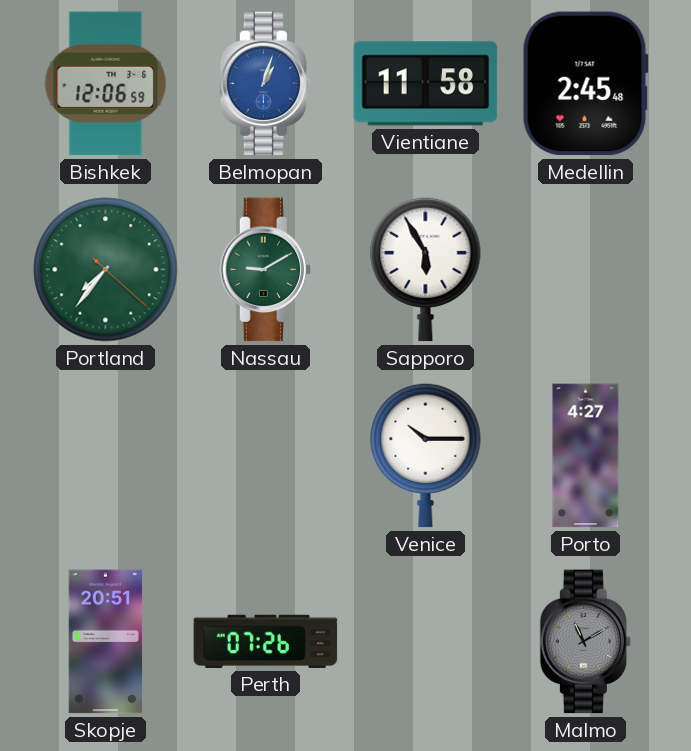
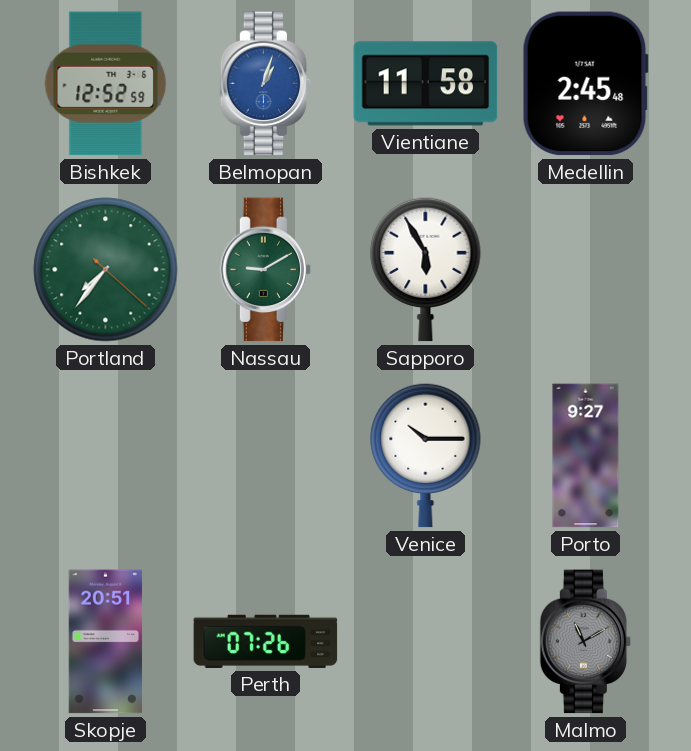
Bishkek: 12:06 -> 12:52 (106, 84)
Porto: 4:27 -> 9:27 (586, 456)
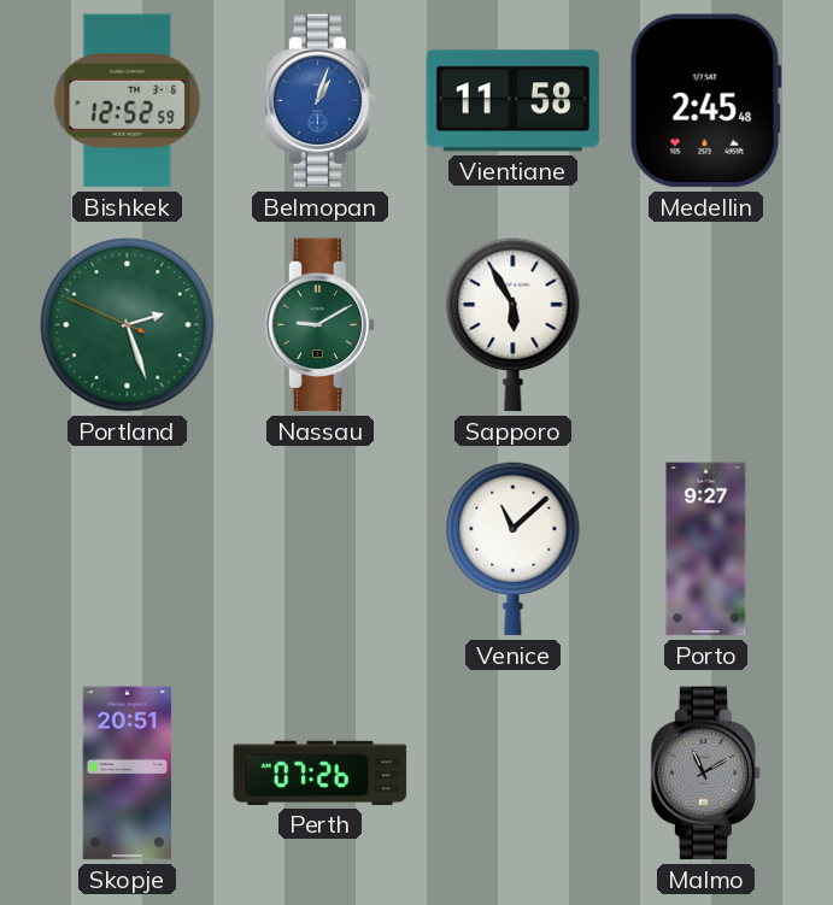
Portland: 7:36 -> 2:26 (128, 325)
Venice: 10:15 -> 11:08 (514, 548)
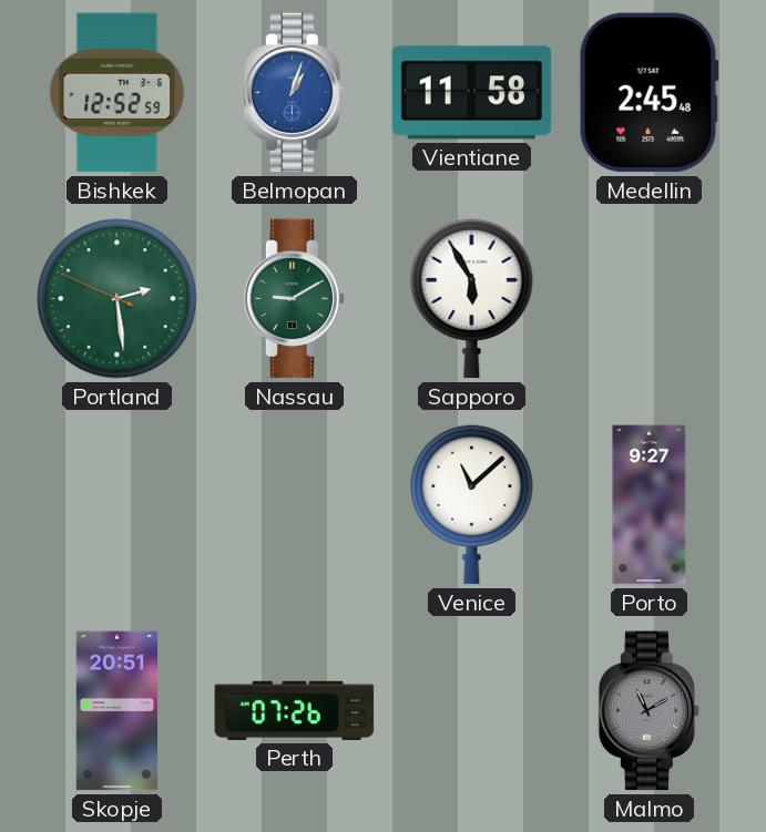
Portland: 2:26 -> 2:28 (118, 299)
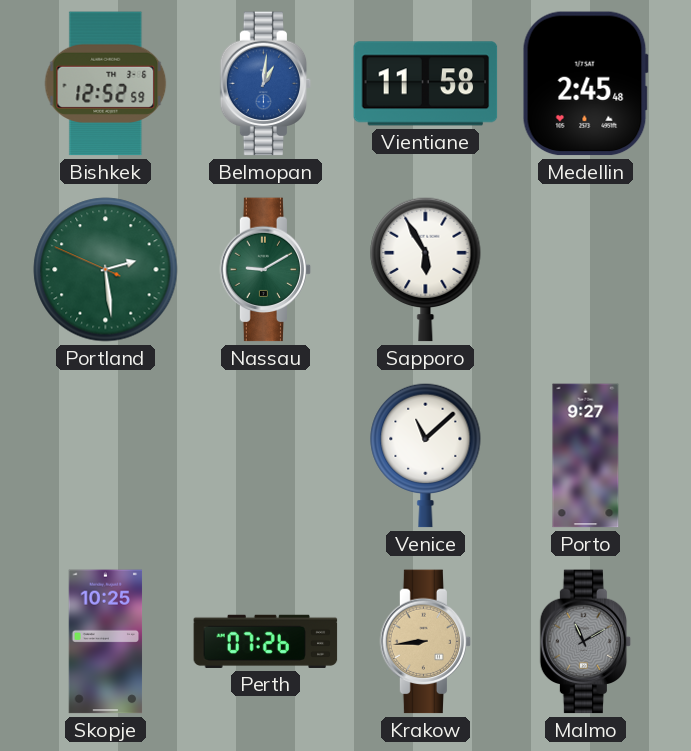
Belmopan: 1:03 -> 1:01 (266, 84)
Skopje: 20:51 -> 10:25 (106, 642)
Krakow: none -> 8:44 (426, 642)
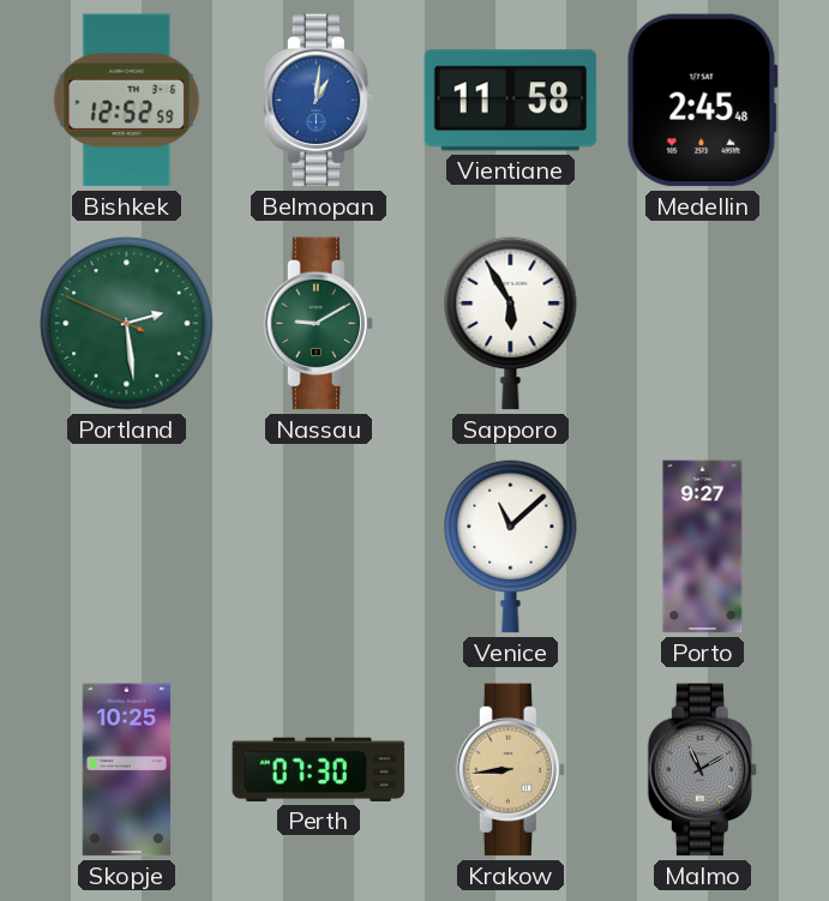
Perth: 07:26 -> 07:30 (319, 769)
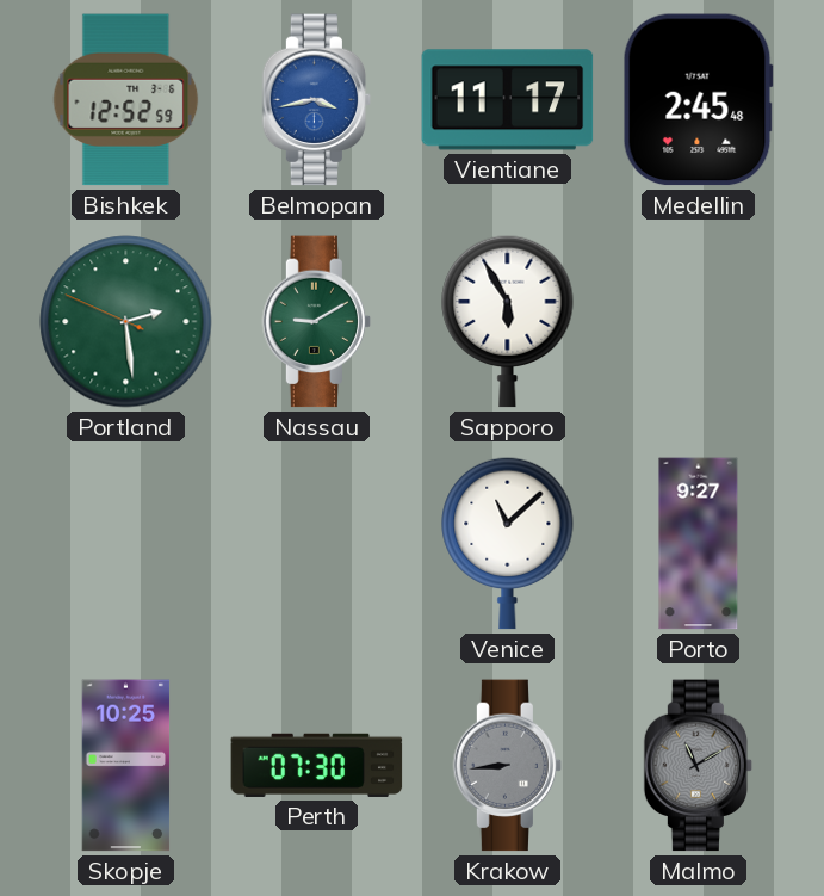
Belmopan: 1:01 -> 3:43 (317, 100)
Vientiane: 11:58 -> 11:17 (508, 100)
Krakow dial: champagne -> grey (508, 766)
